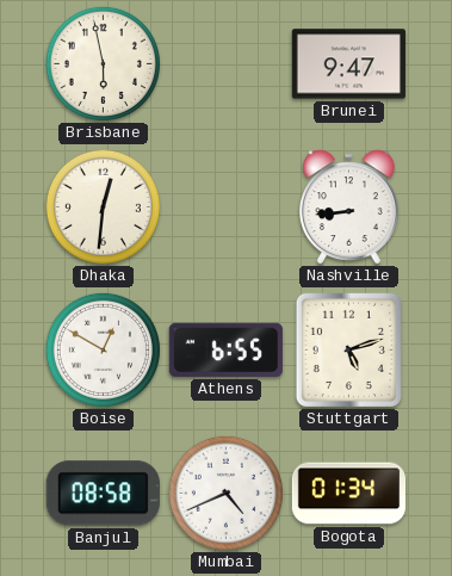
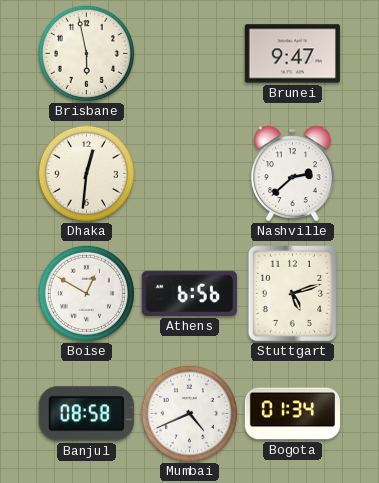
Nashville: 8:44 -> 2:38 (293, 174)
Athens: 6:55 -> 6:56 (189, 293)
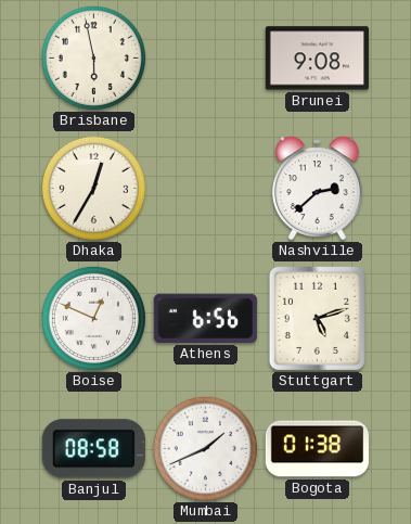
Brunei: 9:47 -> 9:08 (317, 59)
Dhaka: 12:31 -> 12:35 (93, 188)
Boise: 12:50 -> 12:49 (93, 318)
Mumbai: 4:41 -> 1:41 (205, 448)
Bogota: 01:34 -> 01:38 (317, 449)
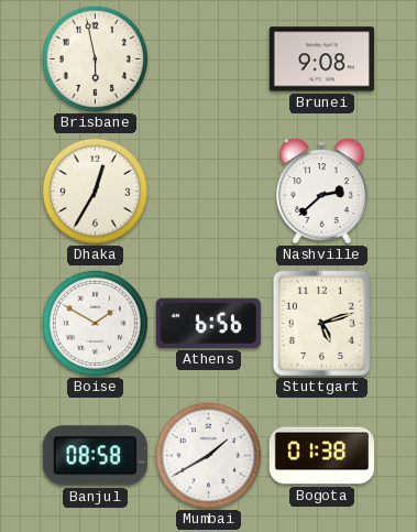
Boise: 12:49 -> 1:50 (95, 323)
Mumbai: 1:41 -> 1:40 (208, 455)
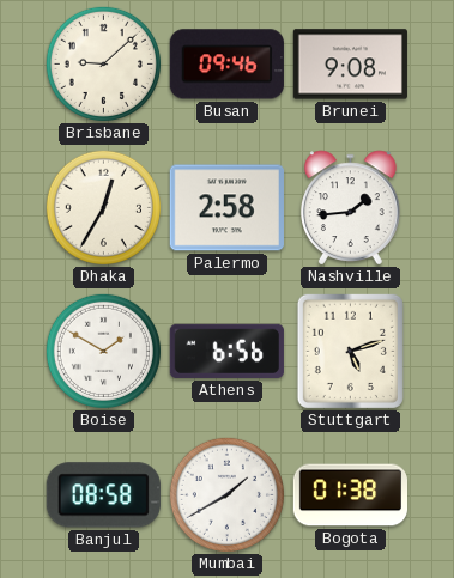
Brisbane: 5:58 -> 9:08 (103, 63)
Busan: none -> 09:46 (226, 65)
Palermo: none -> 2:58 (226, 208)
Nashville: 2:38 -> 1:44 (351, 208)
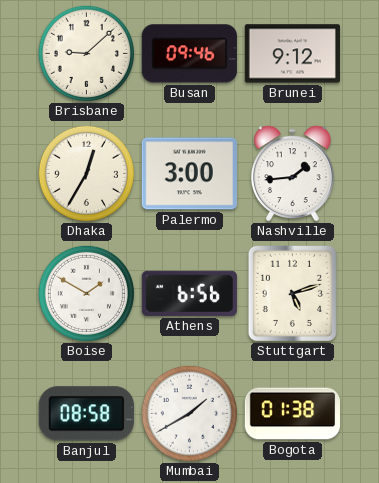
Brunei: 9:08 -> 9:12 (292, 54)
Palermo: 2:58 -> 3:00 (189, 174)
